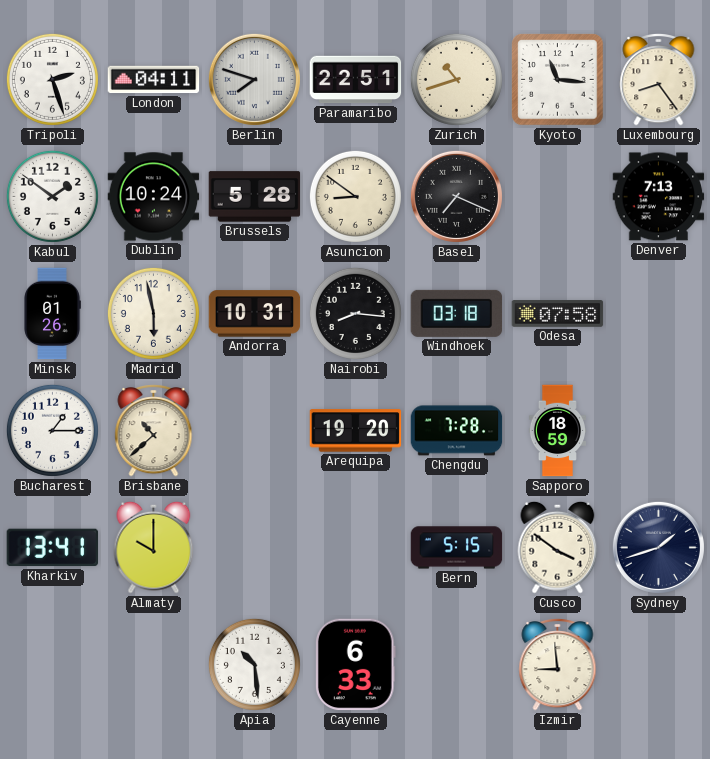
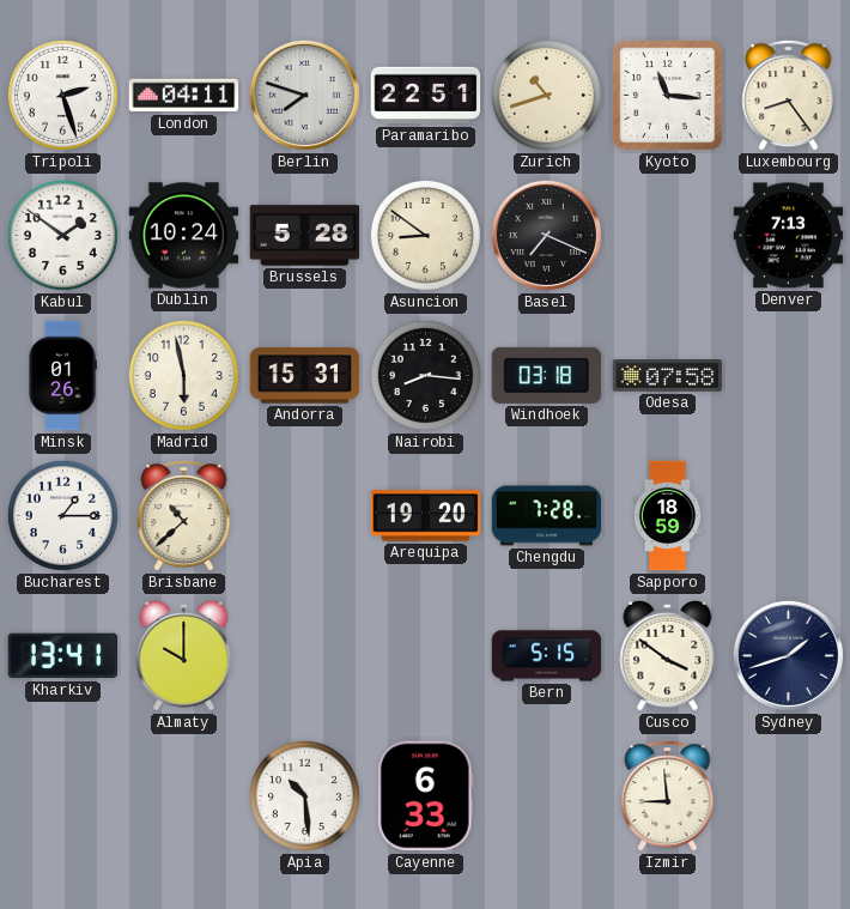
Andorra: 10:31 -> 15:31 (305, 376)
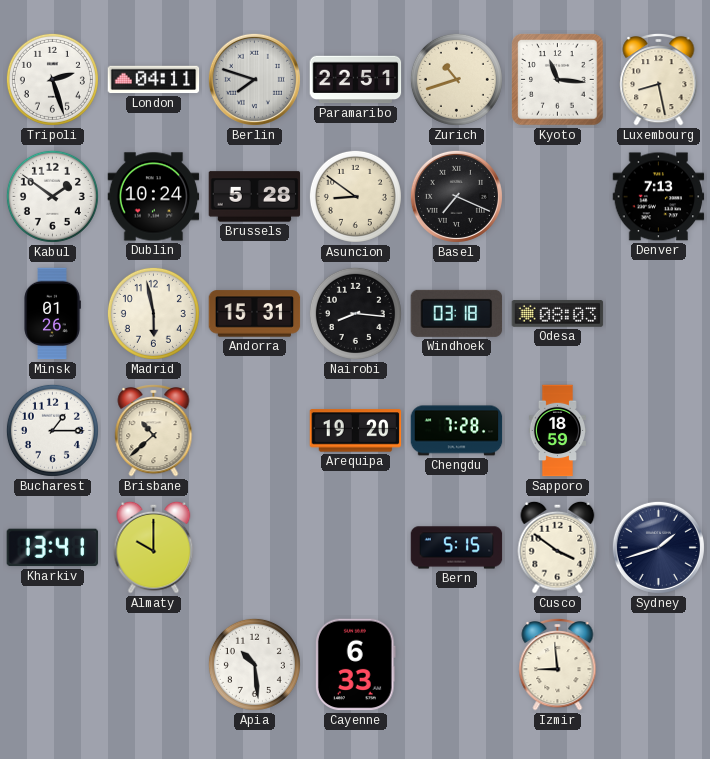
Luxembourg: 8:24 -> 8:28 (659, 79)
Odesa: 07:58 -> 08:03 (558, 314)
